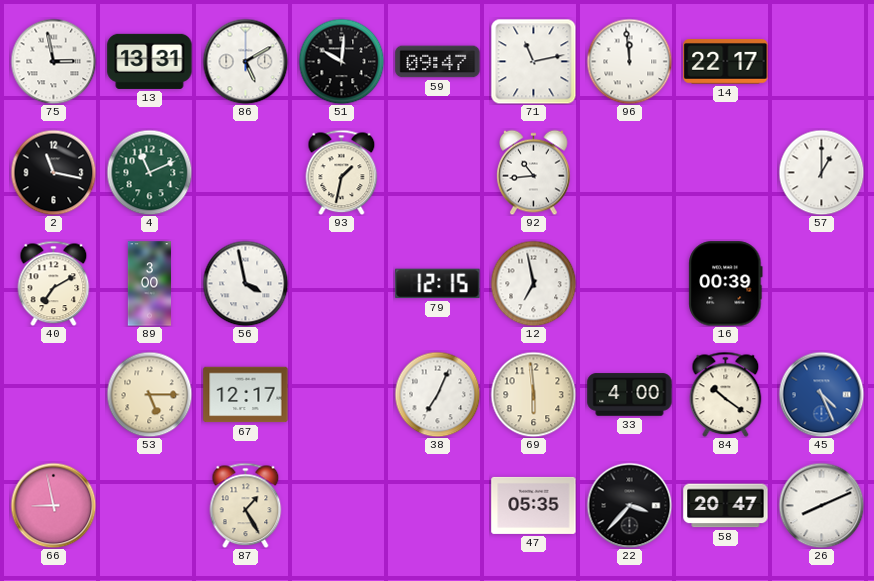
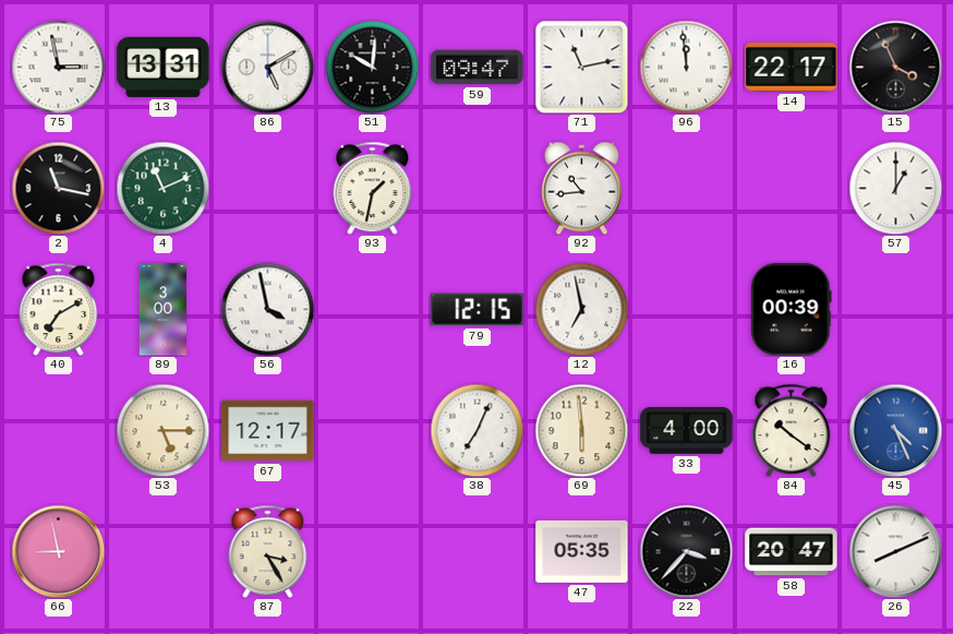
15: none -> 3:56 (895, 67)
87: 1:25 -> 3:25 (268, 551)
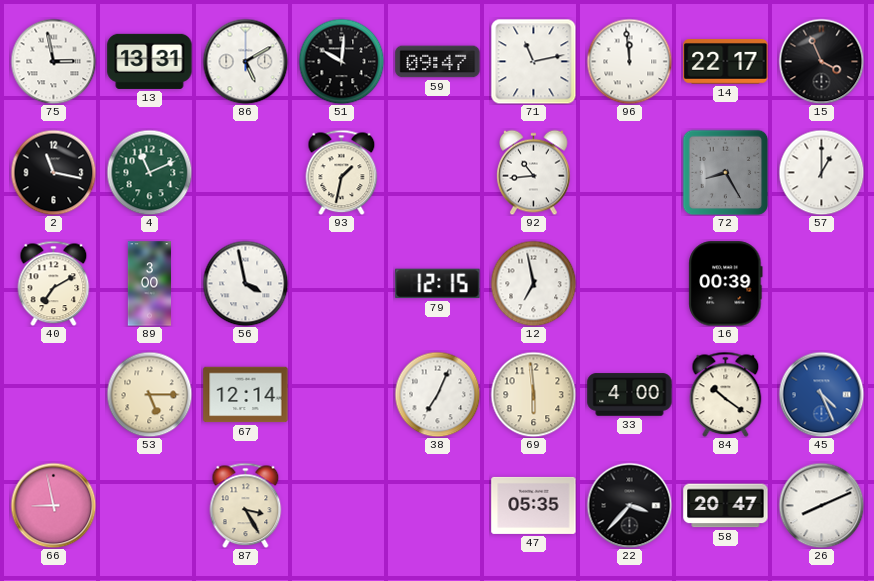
72: none -> 8:25 (725, 172)
67: 12:17 -> 12:14 (246, 395)
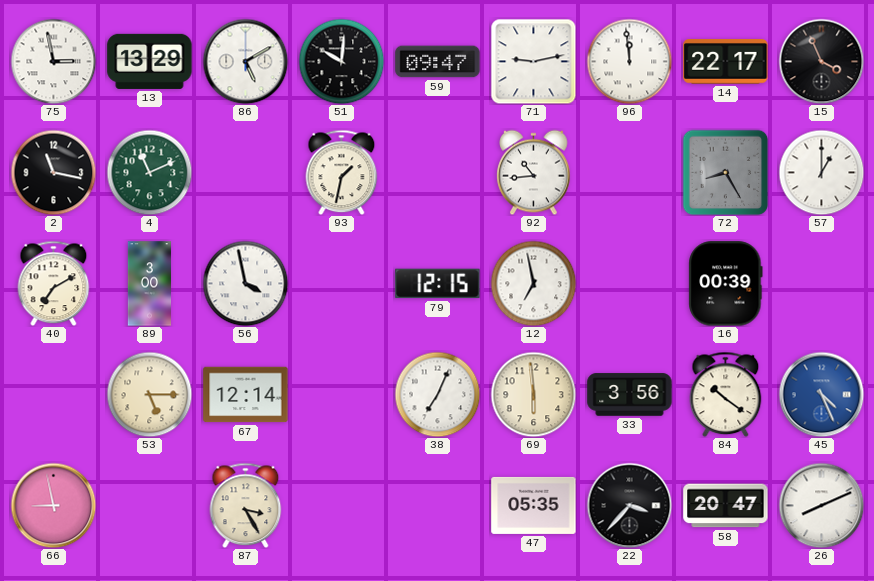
13: 13:31 -> 13:29 (150, 61)
71: 11:13 -> 9:13 (533, 61)
33: 4:00 -> 3:56 (630, 395)
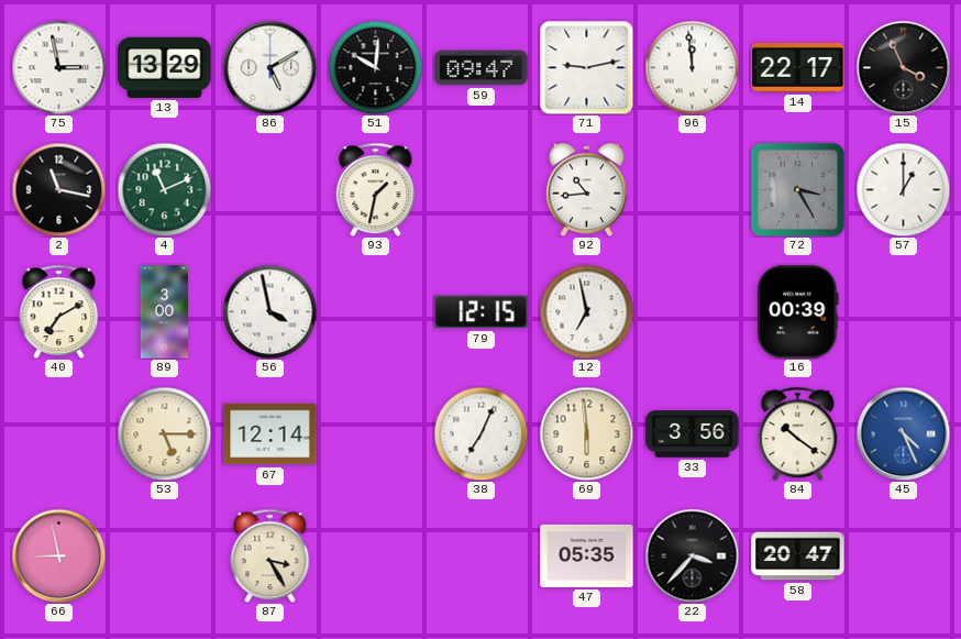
72: 8:25 -> 3:25 (797, 189)
26: 8:11 -> none (821, 505)
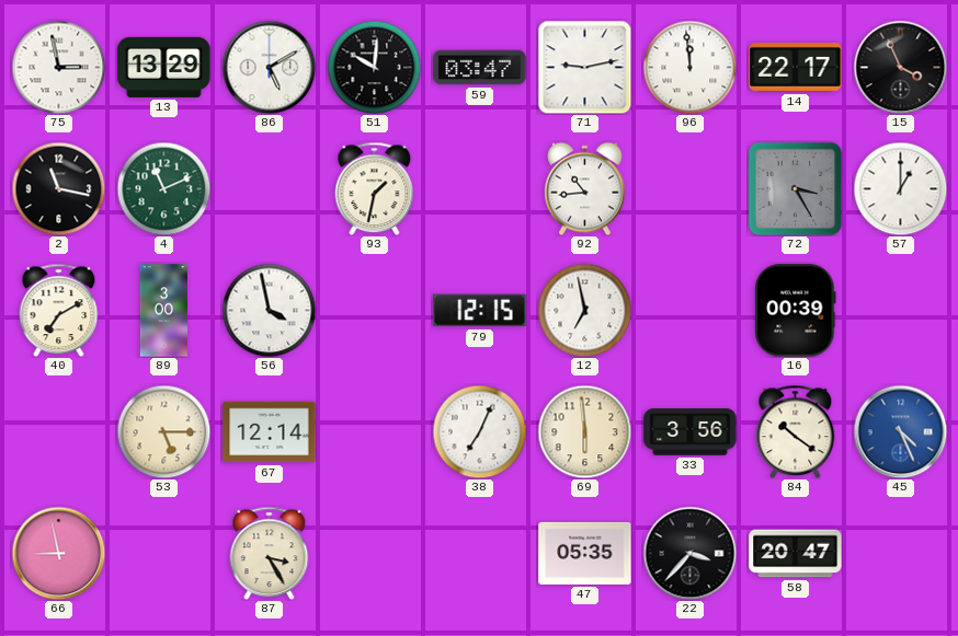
59: 09:47 -> 03:47 (480, 68)
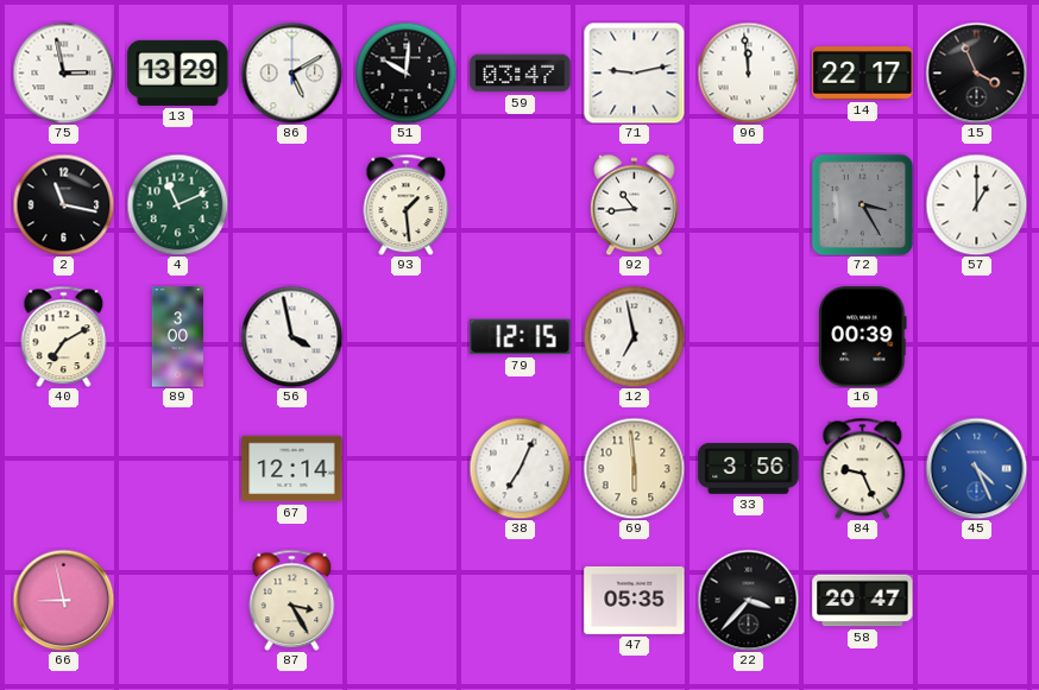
93: 1:32 -> 1:29 (407, 204)
53: 5:15 -> none (163, 431)
84: 10:21 -> 9:26 (863, 468)
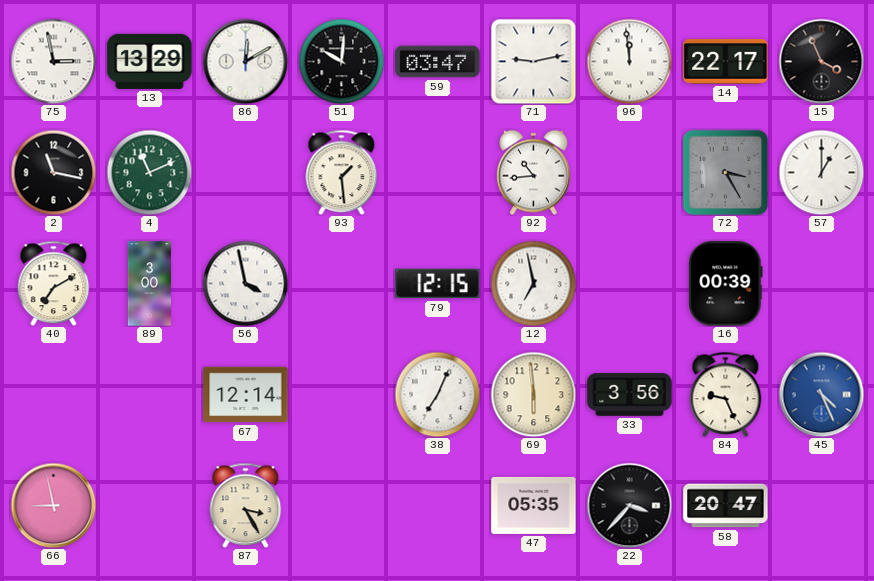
86: 5:10 -> 12:10 (245, 61)
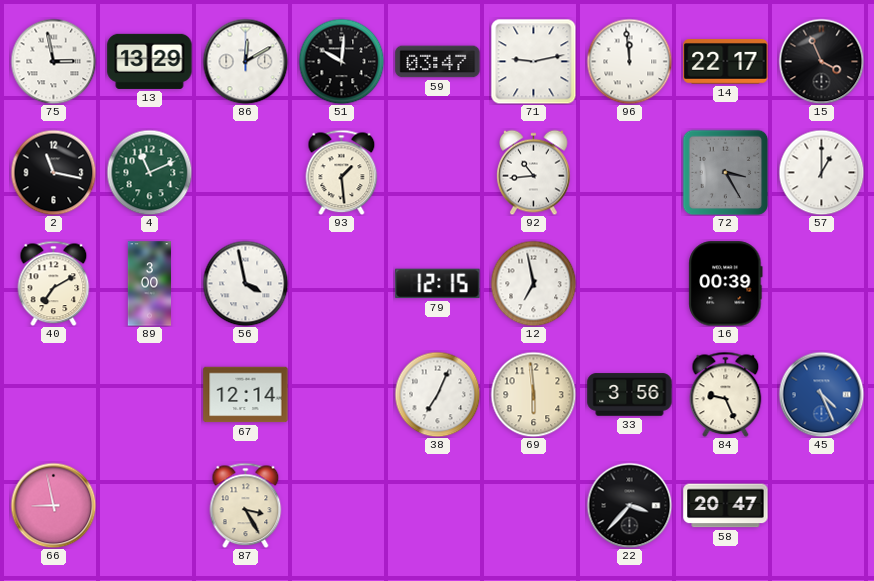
47: 05:35 -> none (534, 505)
